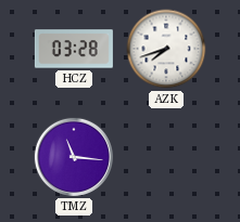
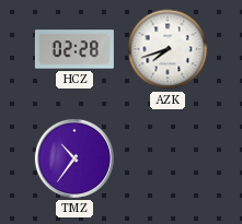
HCZ: 03:28 -> 02:28 (74, 49)
TMZ: 11:16 -> 10:36 (74, 158)
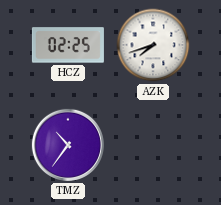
HCZ: 02:28 -> 02:25 (68, 45)
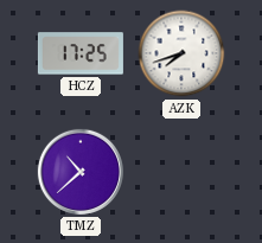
HCZ: 02:25 -> 17:25 (81, 53)
TMZ: 10:36 -> 10:38 (81, 172)
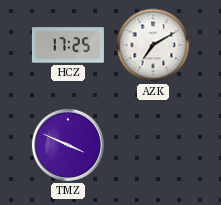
AZK: 7:42 -> 7:10 (153, 45)
TMZ: 10:38 -> 3:49 (68, 145)
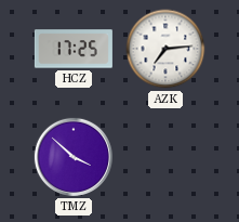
AZK: 7:10 -> 7:14 (165, 49)
TMZ: 3:49 -> 3:52 (74, 157)
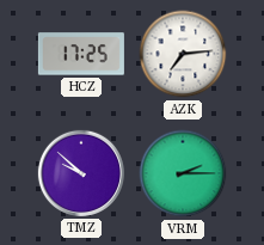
TMZ: 3:52 -> 9:52 (81, 173)
VRM: none -> 2:15 (183, 173)
